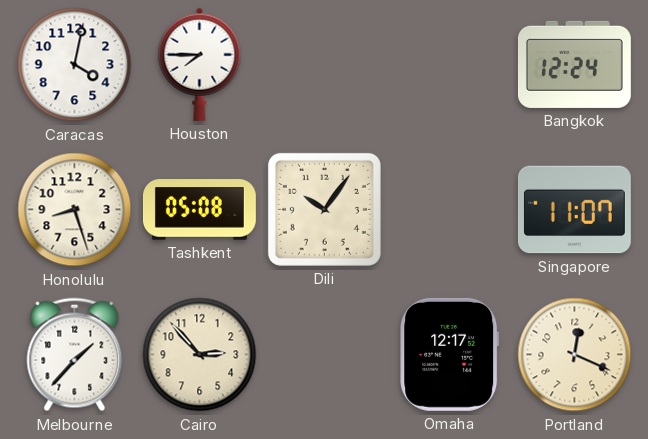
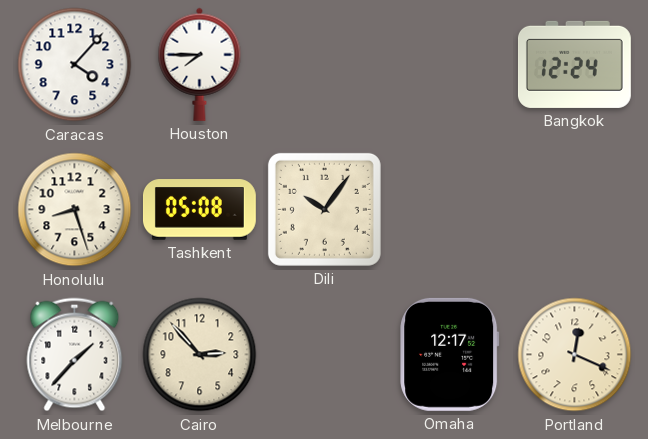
Caracas: 4:02 -> 4:07 (75, 65)
Singapore: 11:07 -> none (574, 210)
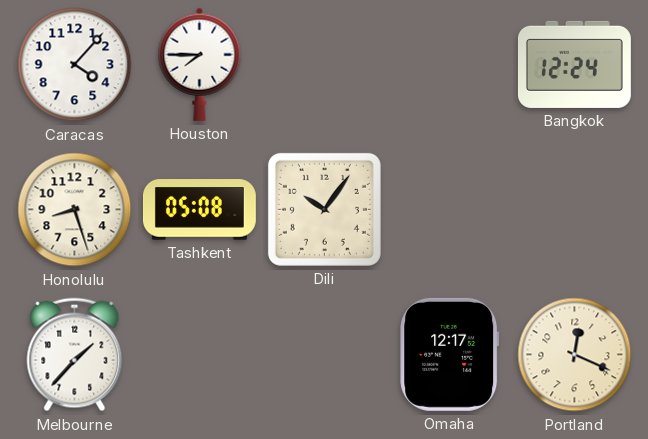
Cairo: 2:53 -> none (200, 355)
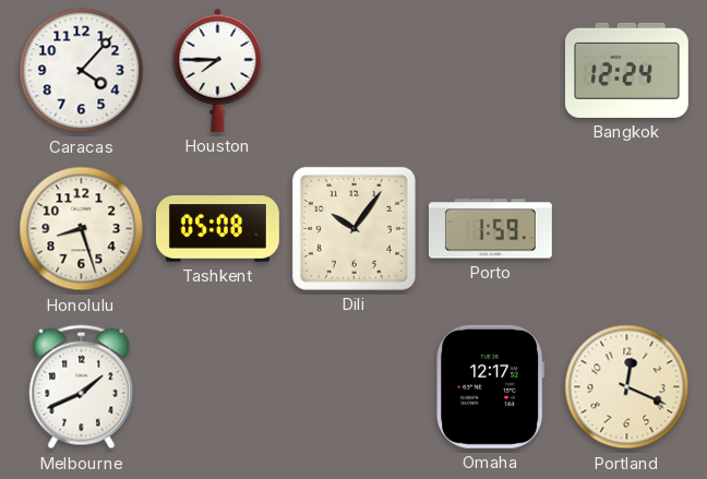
Porto: none -> 1:59 (490, 229)
Melbourne: 1:37 -> 1:41 (82, 387)
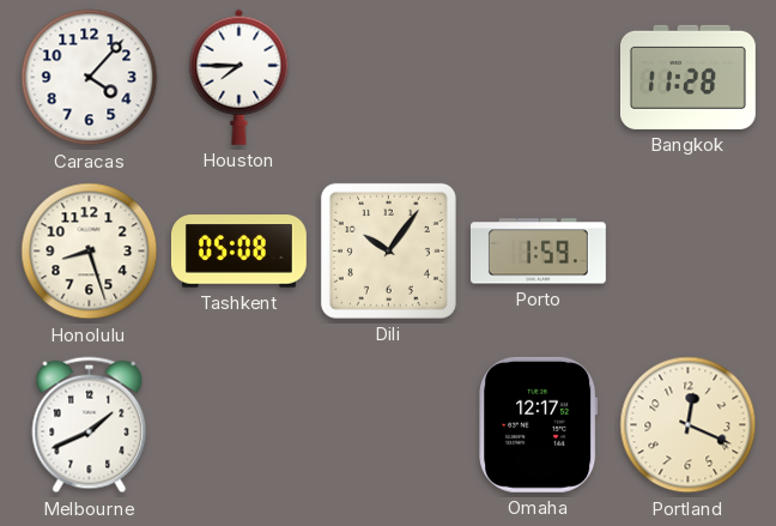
Bangkok: 12:24 -> 11:28 (687, 77)
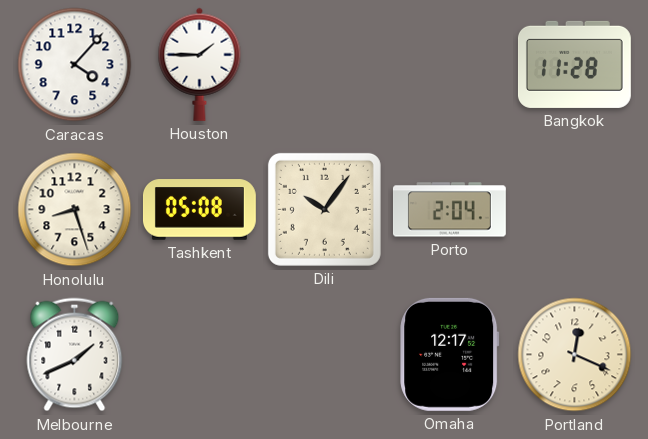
Houston: 7:45 -> 1:45 (200, 64)
Porto: 1:59 -> 2:04 (449, 210)
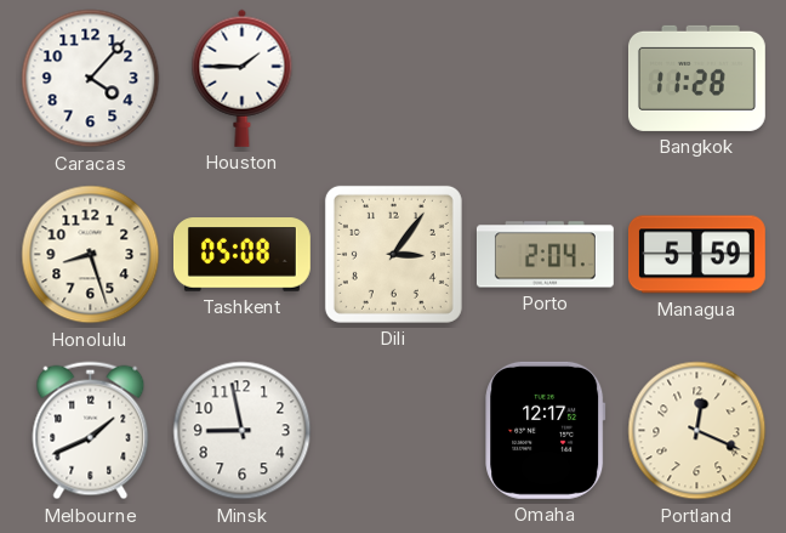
Dili: 10:06 -> 3:06 (393, 254)
Managua: none -> 5:59 (696, 255)
Minsk: none -> 8:58 (243, 431)
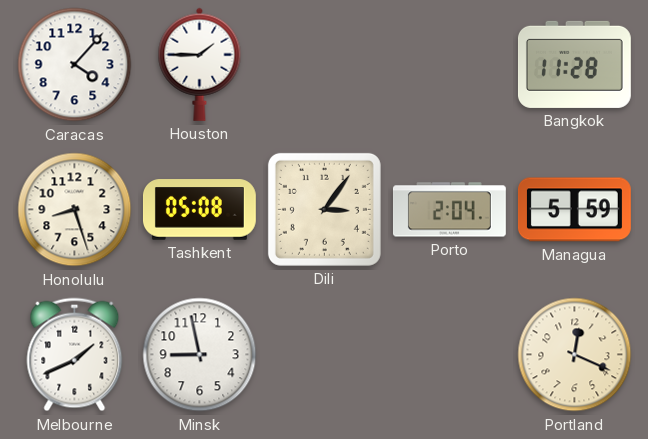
Omaha: 12:17 -> none (546, 430)
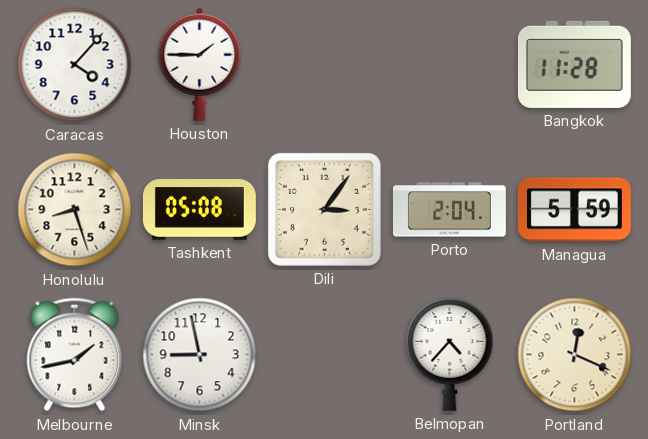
Melbourne: 1:41 -> 1:43 (75, 355)
Belmopan: none -> 4:37 (450, 354)
